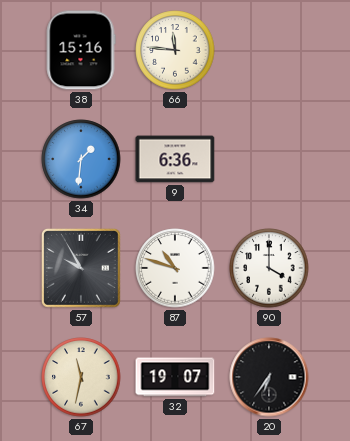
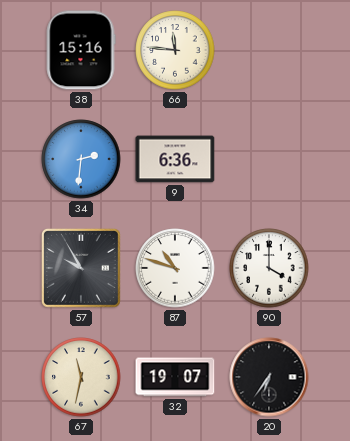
34: 1:31 -> 2:31 (81, 159)
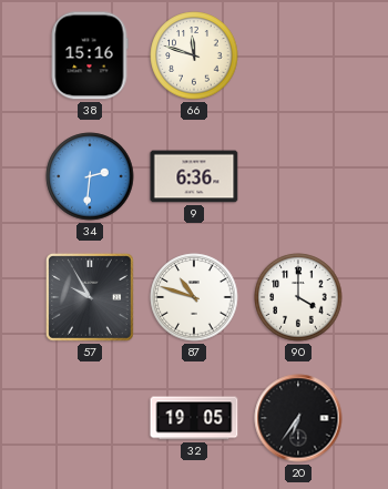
66: 11:46 -> 11:48 (194, 55)
67: 11:32 -> none (81, 377)
32: 19:07 -> 19:05 (194, 418)
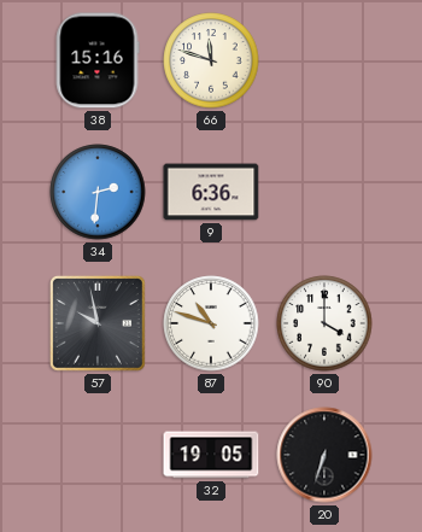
57: 9:55 -> 9:58 (98, 323)
20: 6:36 -> 6:33 (324, 455)
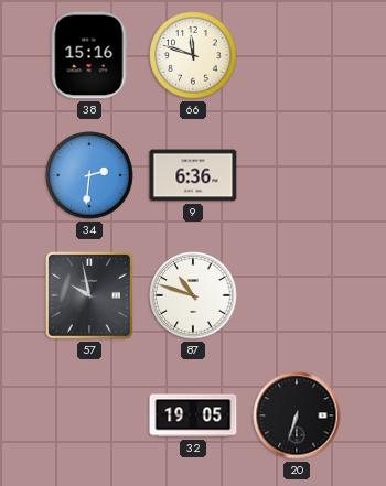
90: 4:00 -> none (324, 323)
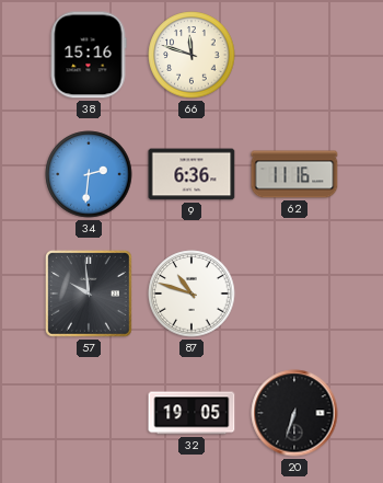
62: none -> 11:16 (294, 174)
57: 9:58 -> 9:59 (89, 294)
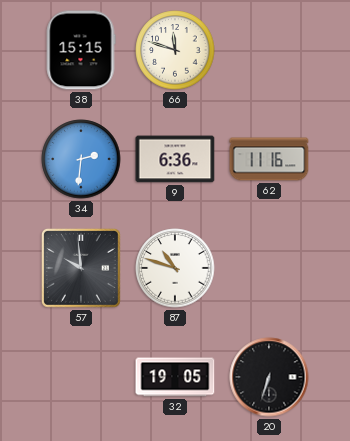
38: 15:16 -> 15:15 (81, 50)
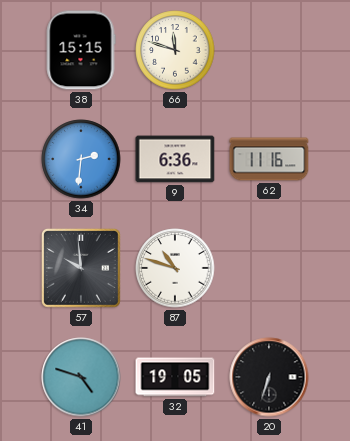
41: none -> 4:48 (81, 377)
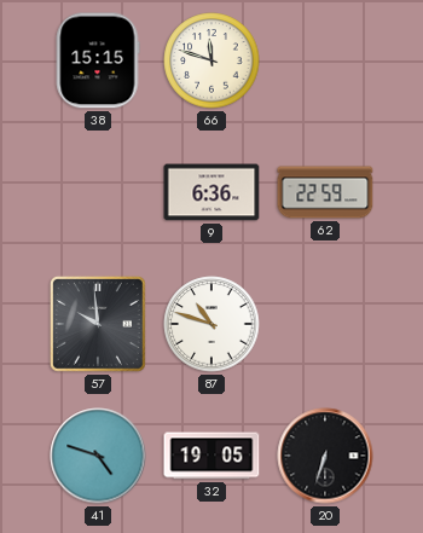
34: 2:31 -> none (81, 159)
62: 11:16 -> 22:59 (325, 192)
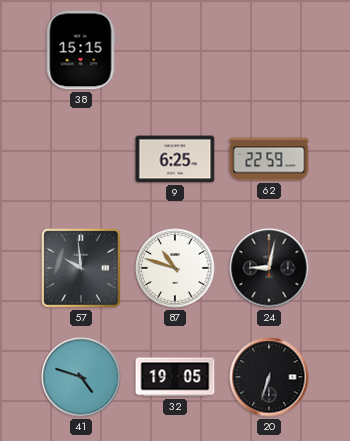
66: 11:48 -> none (211, 60)
9: 6:36 -> 6:25 (175, 159)
24: none -> 9:02 (269, 268)
